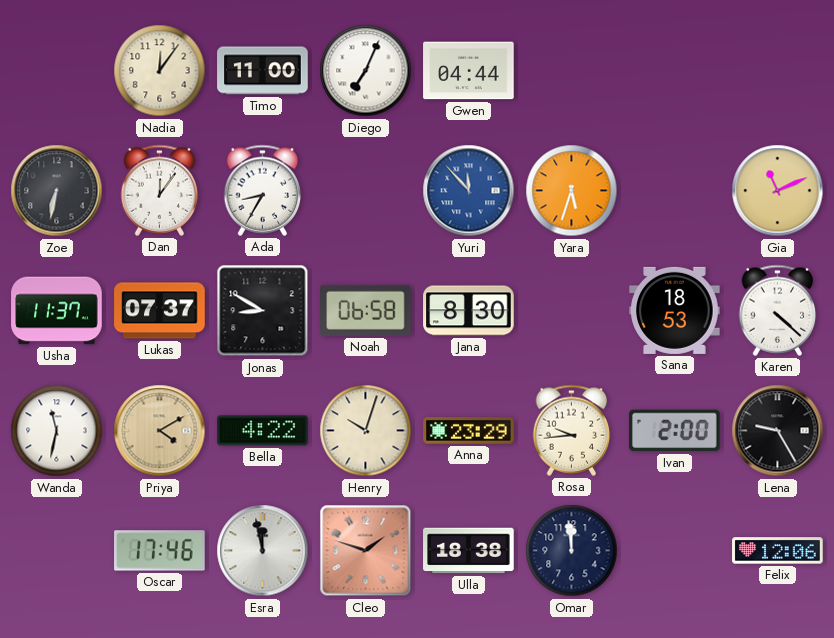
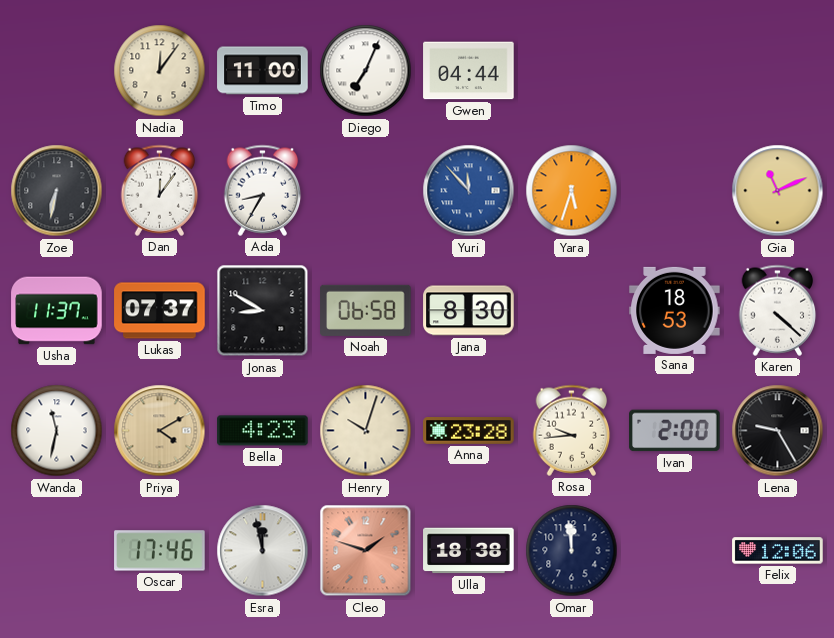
Bella: 4:22 -> 4:23 (263, 431)
Anna: 23:29 -> 23:28 (469, 431)
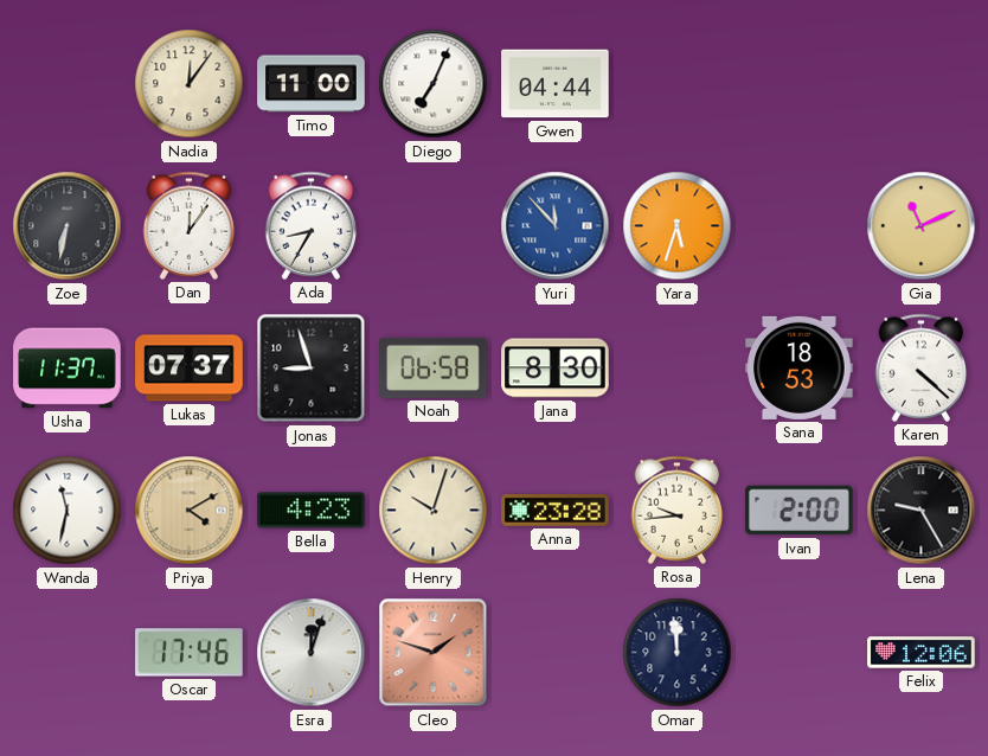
Jonas: 8:50 -> 8:57 (312, 369)
Esra: 11:58 -> 12:03 (312, 653)
Ulla: 18:38 -> none (469, 551)
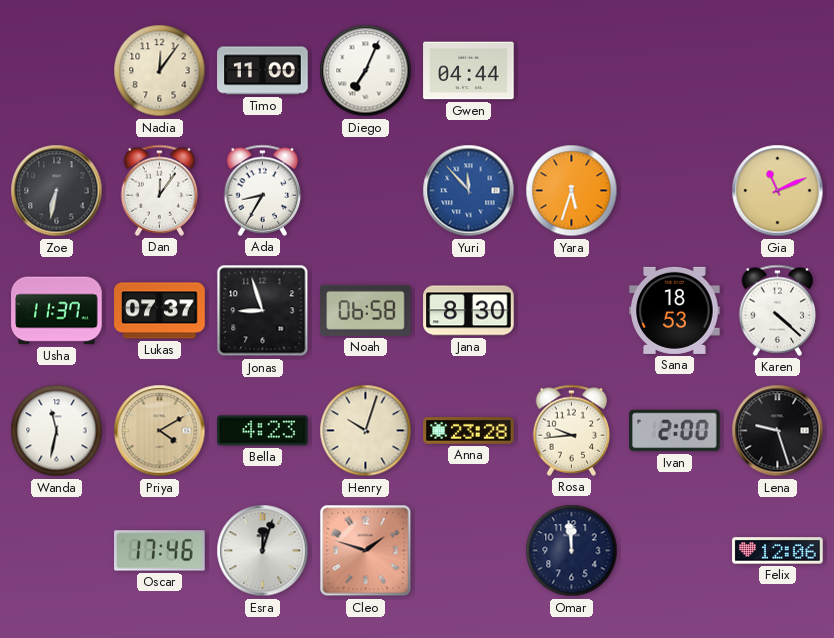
Lena: 9:25 -> 9:27 (778, 431)
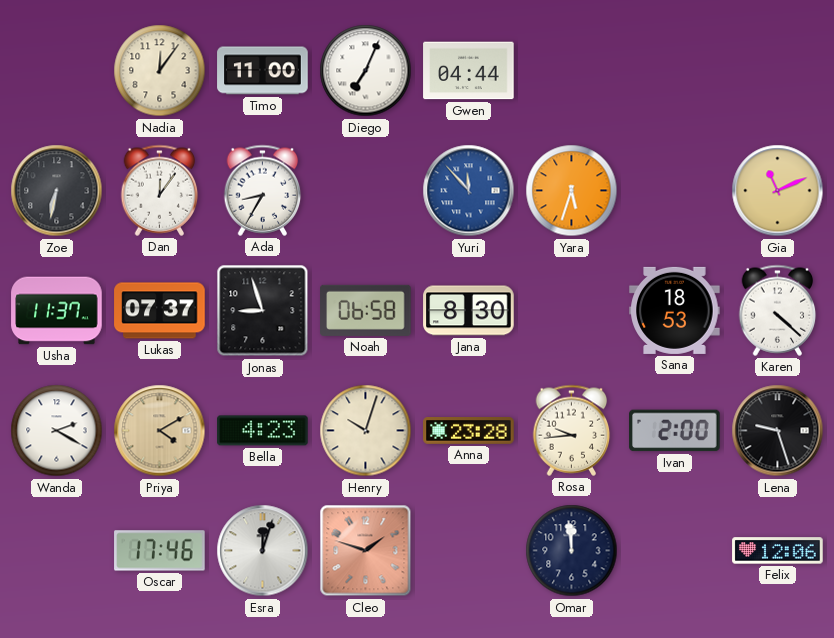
Wanda: 11:32 -> 2:20 (57, 431)
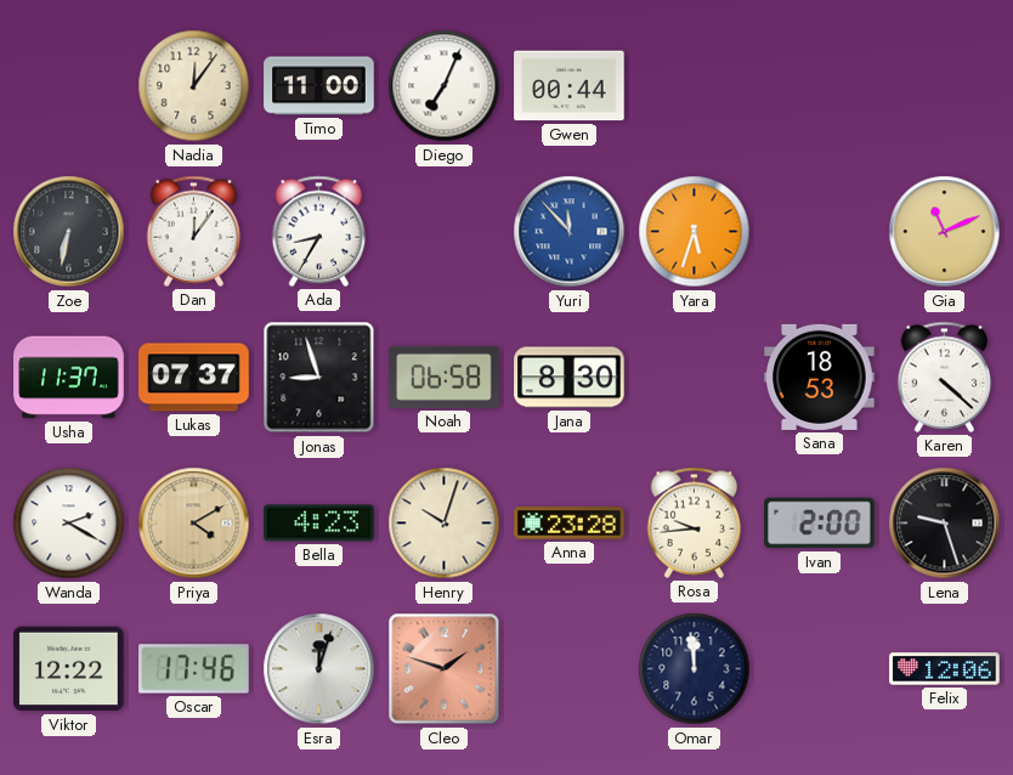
Gwen: 04:44 -> 00:44 (570, 86)
Viktor: none -> 12:22 (69, 669)
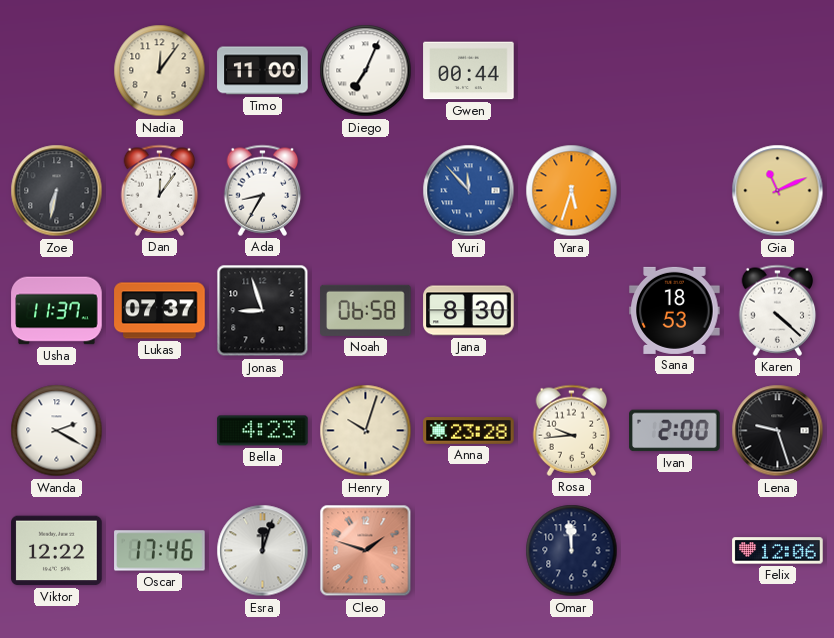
Priya: 4:10 -> none (194, 524)
